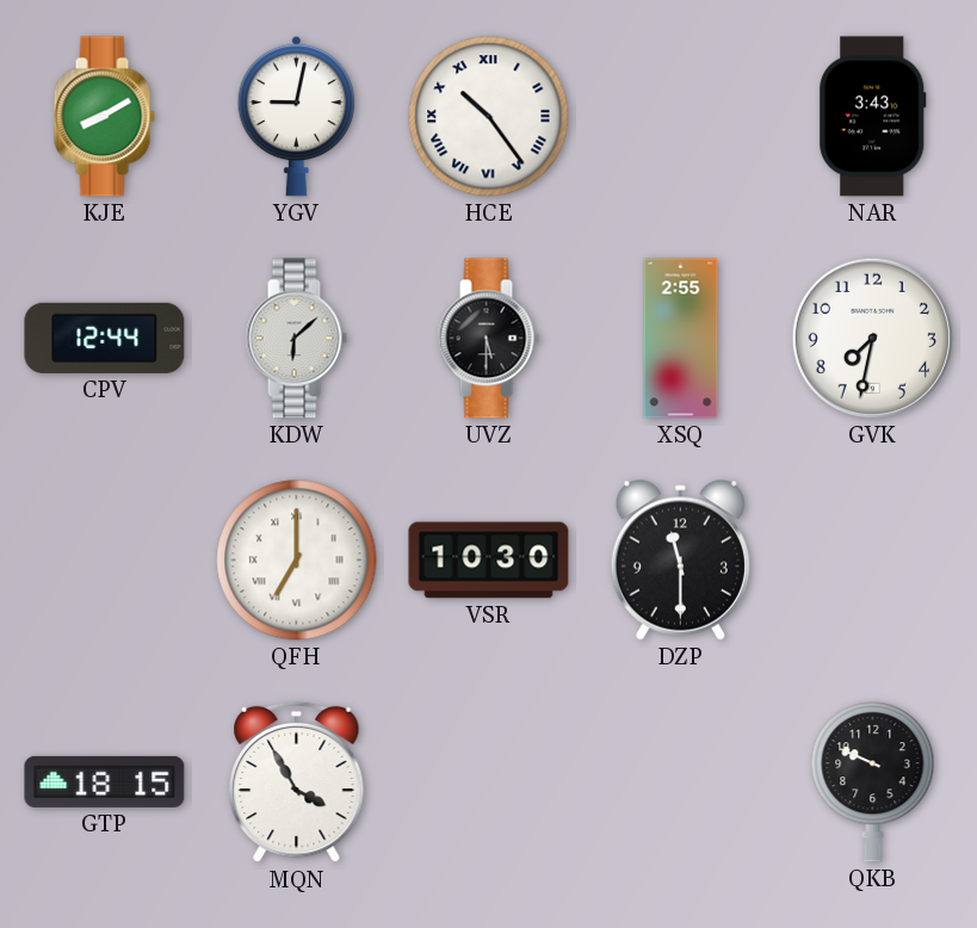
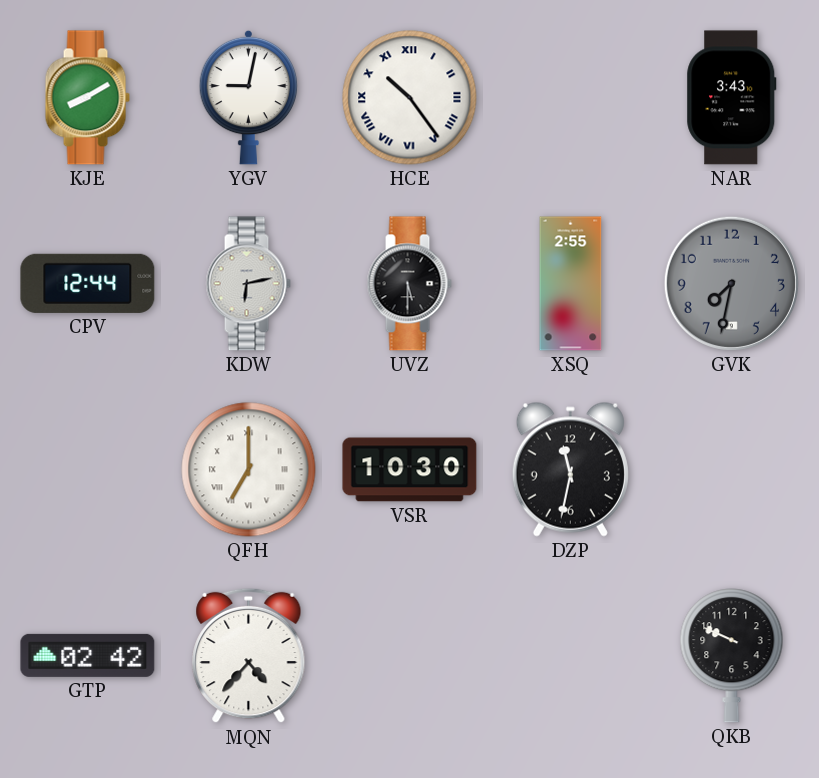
KDW: 6:08 -> 6:13 (248, 284)
GVK dial: white -> grey (731, 283)
DZP: 11:30 -> 11:32 (570, 469)
GTP: 18:15 -> 02:42 (88, 655)
MQN: 3:55 -> 4:37 (249, 656)
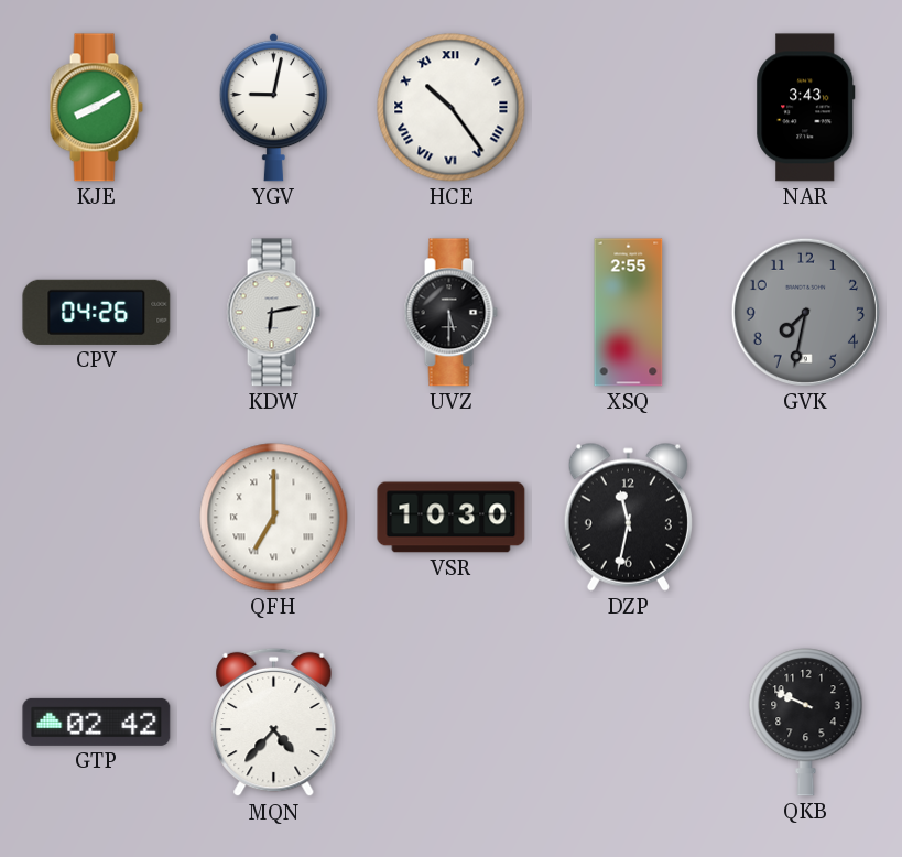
CPV: 12:44 -> 04:26 (97, 312)
